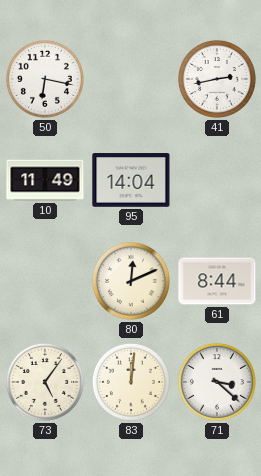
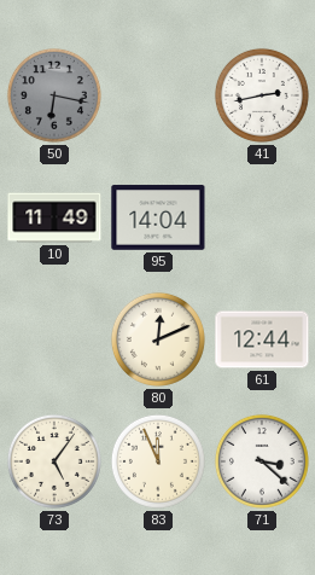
50 dial: white -> grey (54, 95)
61: 8:44 -> 12:44 (262, 339)
83: 12:01 -> 11:56 (158, 461)
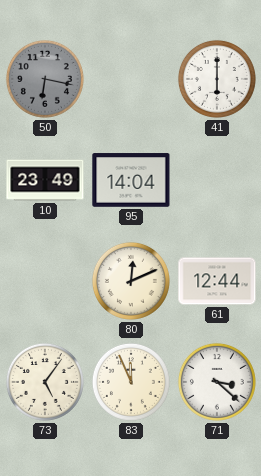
41: 2:43 -> 6:00 (217, 79)
10: 11:49 -> 23:49 (45, 180)
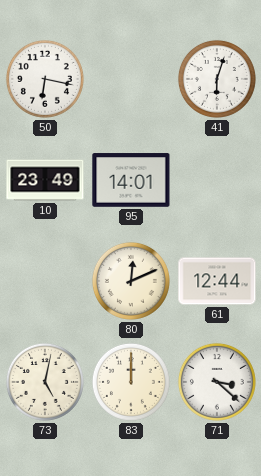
50 dial: grey -> white (45, 79)
41: 6:00 -> 6:03 (217, 79)
95: 14:04 -> 14:01 (131, 180)
73: 5:06 -> 5:02 (45, 382)
83: 11:56 -> 12:00 (131, 382)
